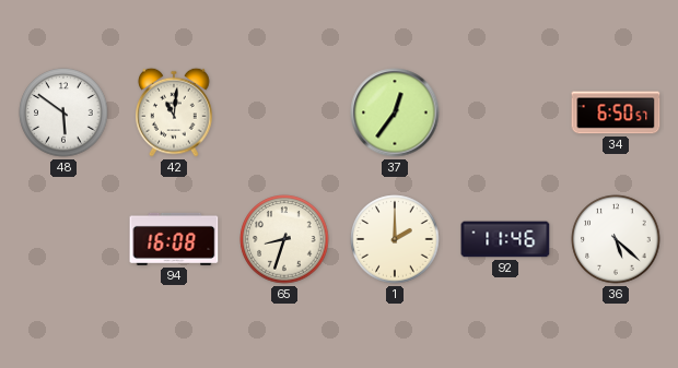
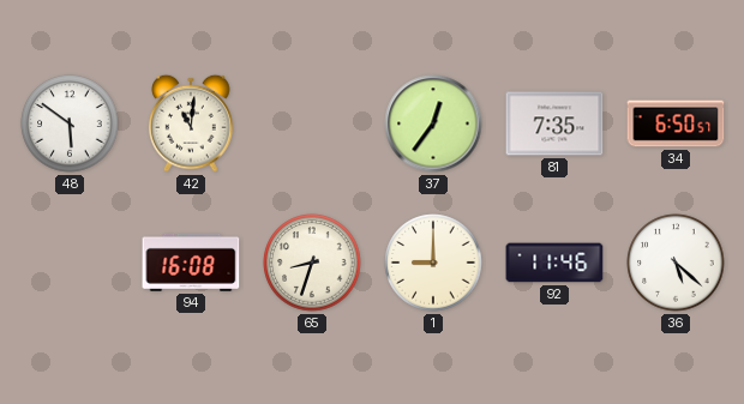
81: none -> 7:35 (554, 123)
1: 2:00 -> 9:00 (433, 263)
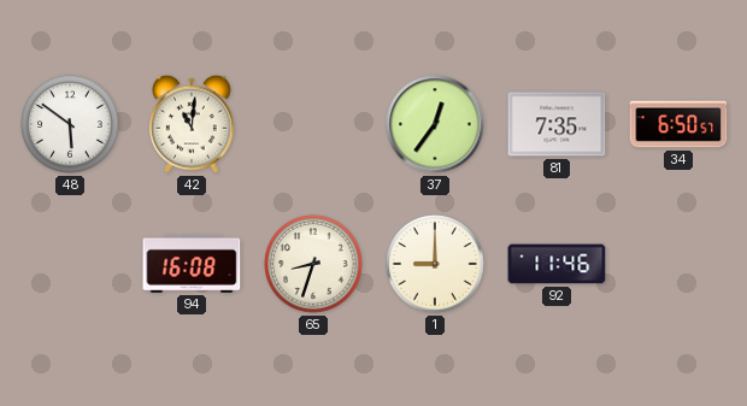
36: 5:22 -> none (676, 263)
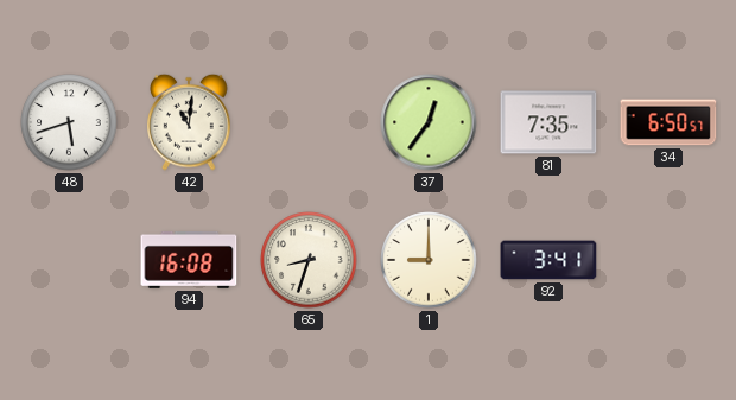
48: 5:51 -> 5:42 (69, 122)
92: 11:46 -> 3:41 (548, 260)
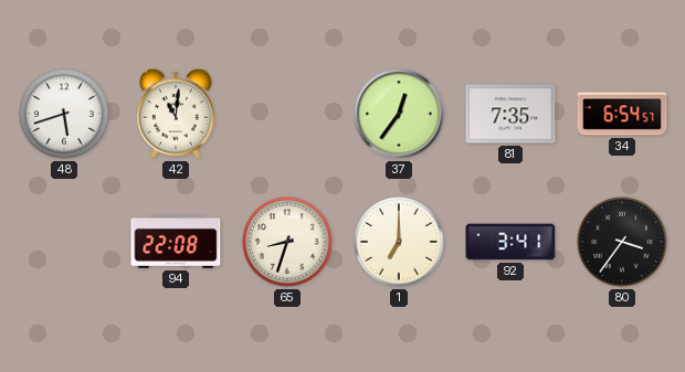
34: 6:50 -> 6:54 (622, 114)
94: 16:08 -> 22:08 (176, 242)
1: 9:00 -> 7:00 (399, 242)
80: none -> 3:36 (622, 242)
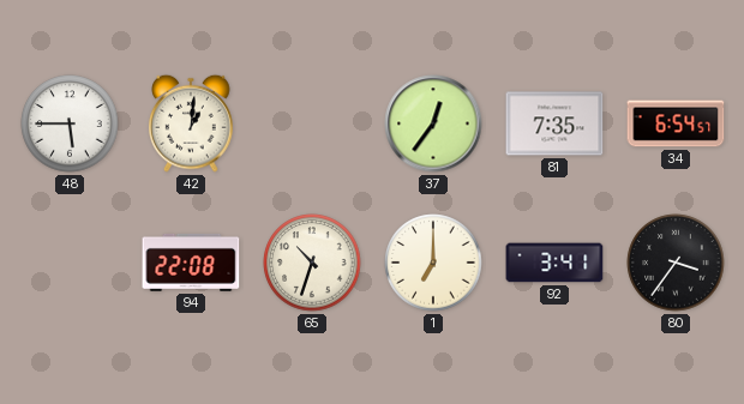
48: 5:42 -> 5:45 (70, 123)
42: 11:01 -> 1:01 (191, 123)
65: 8:33 -> 10:33 (312, 263)
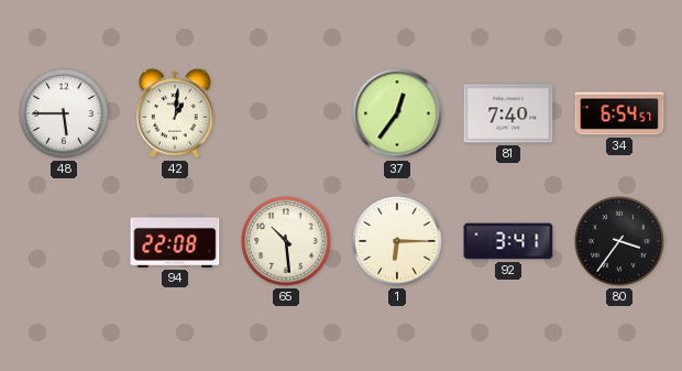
81: 7:35 -> 7:40 (508, 113)
65: 10:33 -> 10:29 (286, 241)
1: 7:00 -> 6:15 (397, 241)
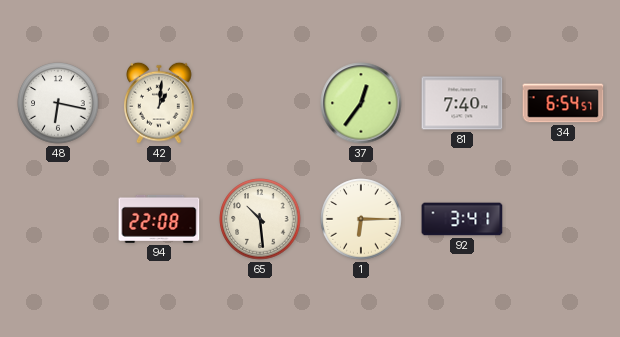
48: 5:45 -> 6:17 (58, 103)
80: 3:36 -> none (619, 241)
